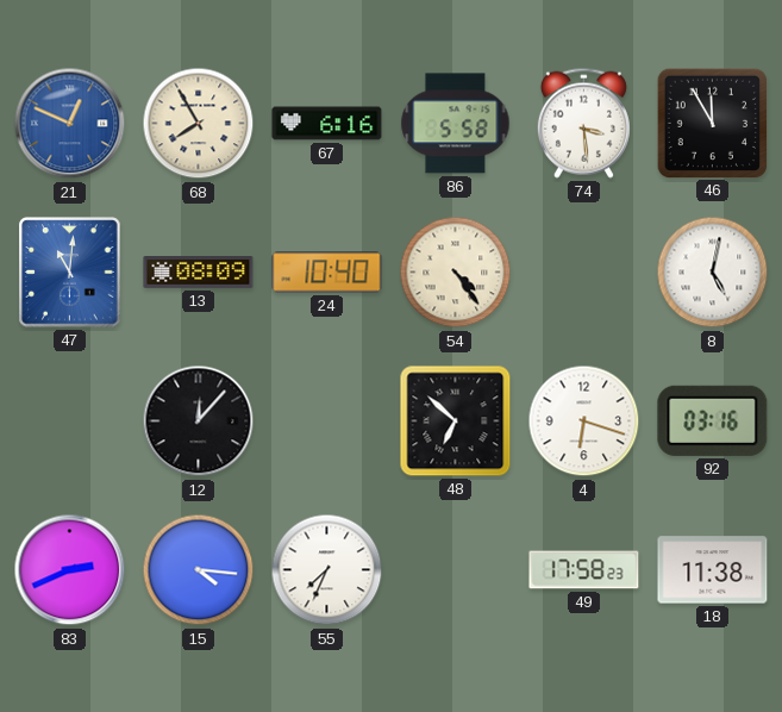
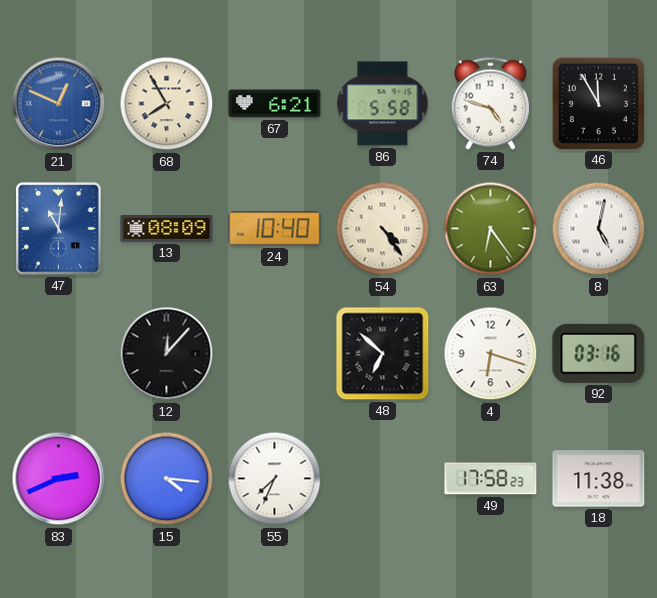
67: 6:16 -> 6:21 (275, 104)
74: 3:29 -> 4:48 (490, 103)
63: none -> 6:24 (491, 229)
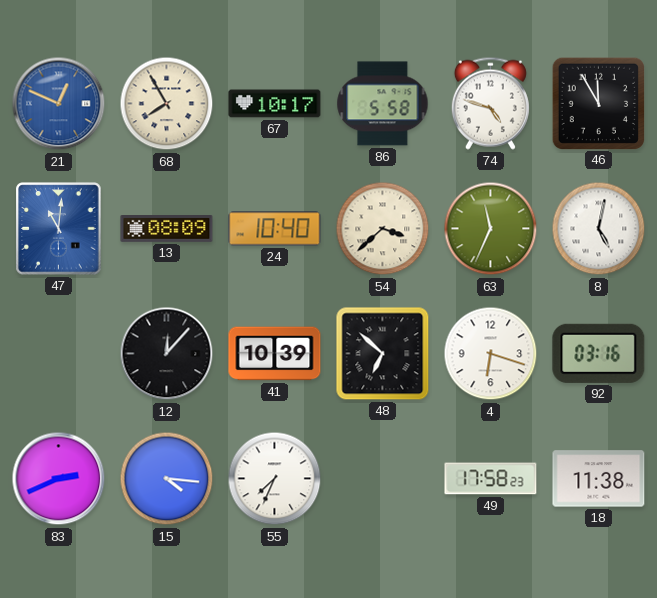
67: 6:21 -> 10:17 (275, 104)
54: 4:24 -> 3:38 (383, 229)
63: 6:24 -> 11:34 (491, 229)
41: none -> 10:39 (275, 354)
